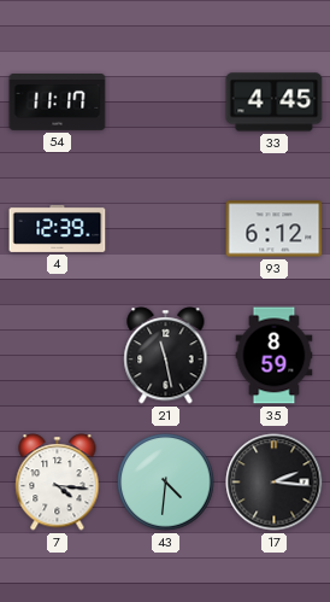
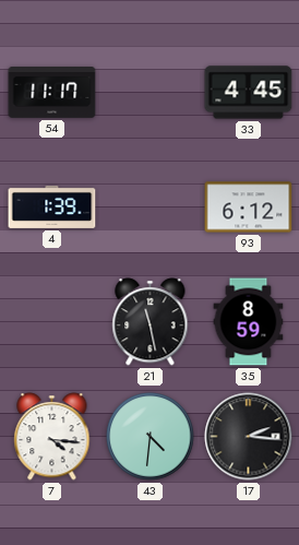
4: 12:39 -> 1:39 (52, 206)
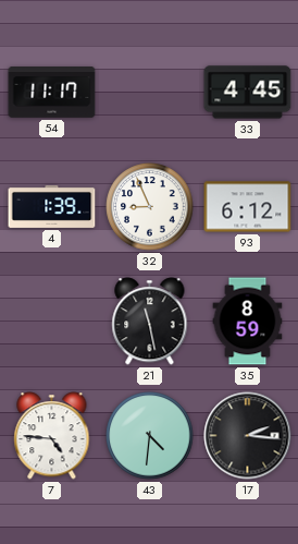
32: none -> 8:56 (150, 207)
7: 4:16 -> 4:46 (52, 436)
